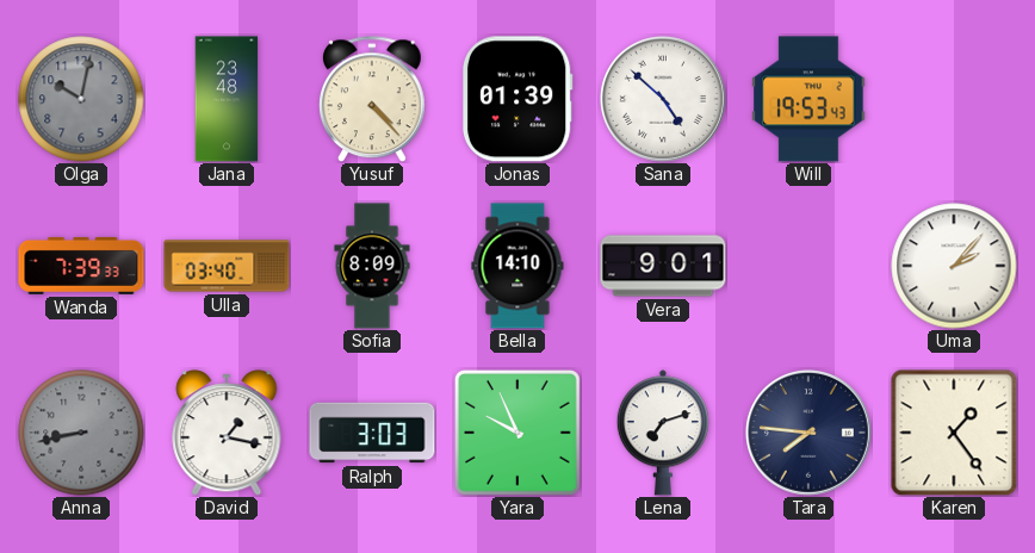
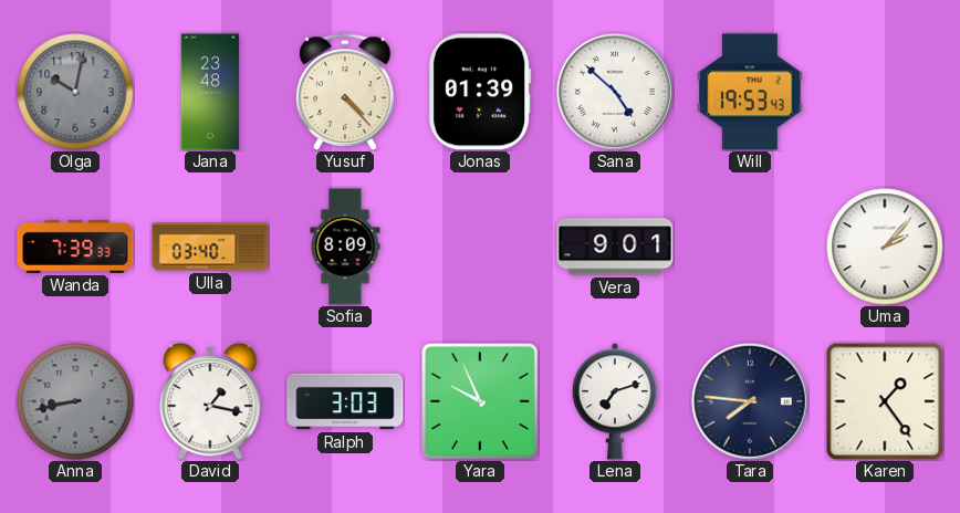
Bella: 14:10 -> none (517, 266)
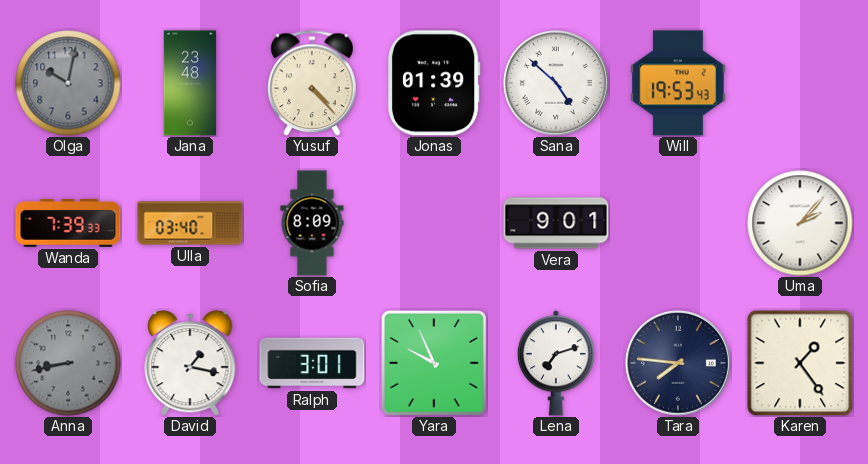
Ralph: 3:03 -> 3:01 (312, 363)
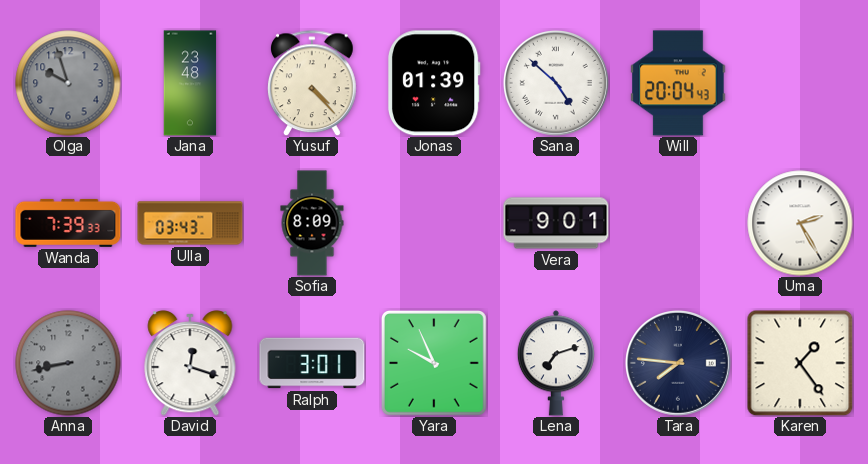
Olga: 10:02 -> 9:57 (68, 83)
Will: 19:53 -> 20:04 (678, 83)
Ulla: 03:40 -> 03:43 (190, 223)
Uma: 2:07 -> 2:25 (800, 223)
David: 1:17 -> 12:18 (190, 363)
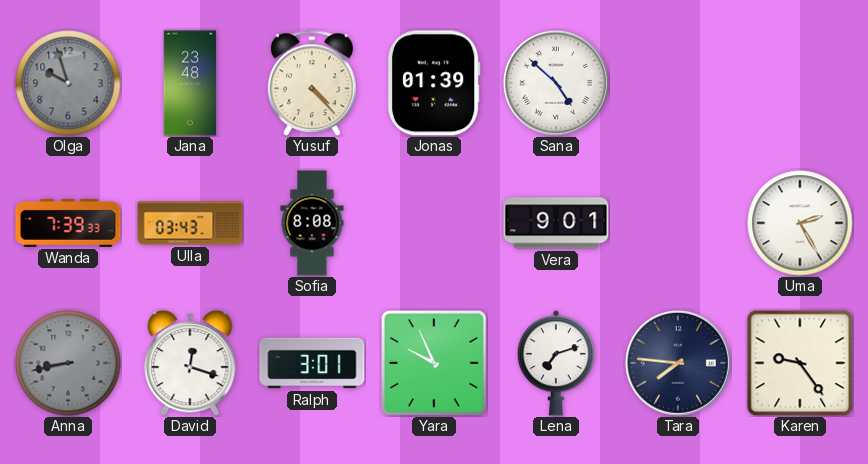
Will: 20:04 -> none (678, 83)
Sofia: 8:09 -> 8:08 (312, 223)
Karen: 1:24 -> 9:24 (800, 363)
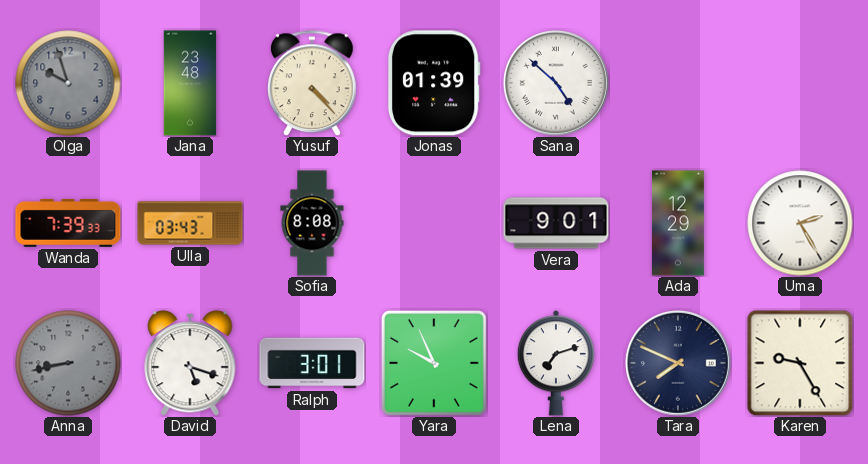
Ada: none -> 12:29 (678, 223)
David: 12:18 -> 5:18 (190, 363)
Tara: 7:46 -> 7:49 (678, 363)
Karen: 9:24 -> 9:25 (800, 363)
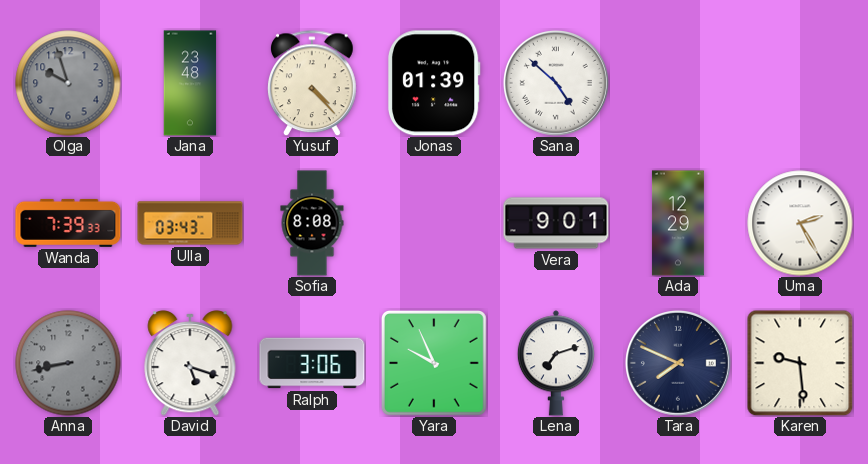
Ralph: 3:01 -> 3:06 (312, 363)
Karen: 9:25 -> 9:29 (800, 363)
